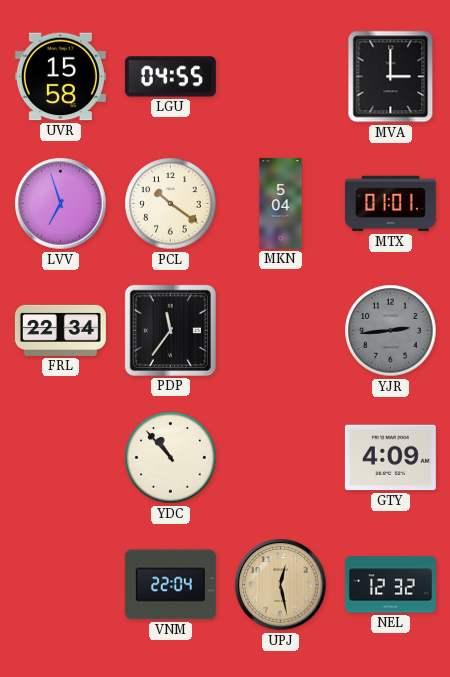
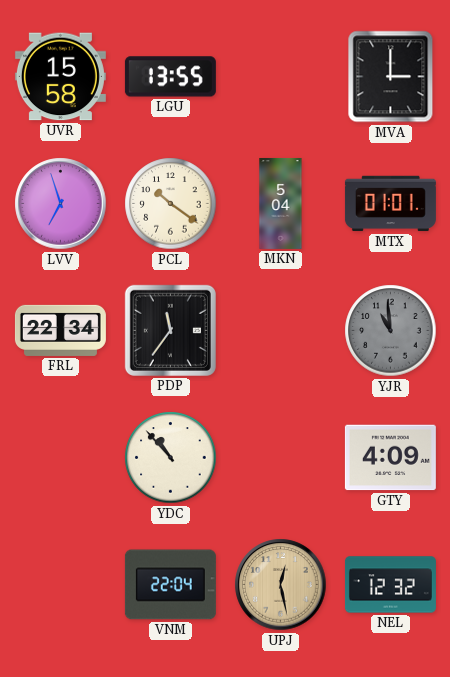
LGU: 04:55 -> 13:55 (170, 77)
YJR: 2:44 -> 10:59 (391, 331)
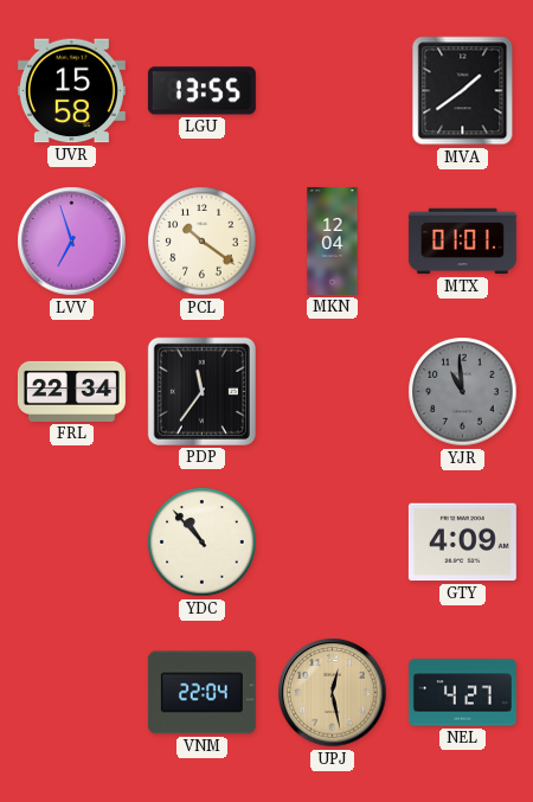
MVA: 3:00 -> 1:39 (463, 91)
MKN: 5:04 -> 12:04 (333, 240)
NEL: 12:32 -> 4:27 (462, 693)
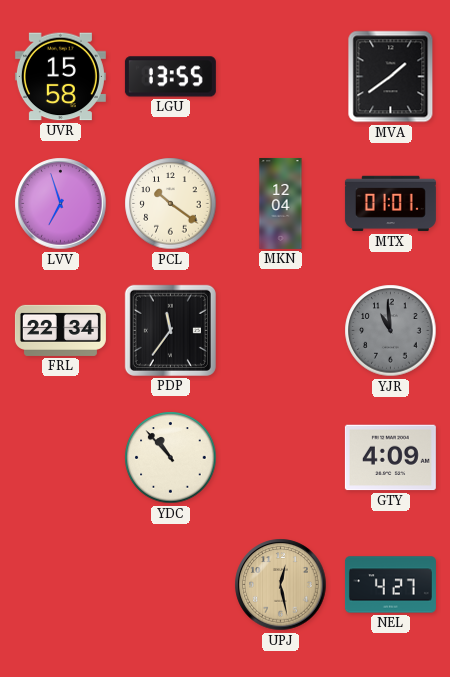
VNM: 22:04 -> none (201, 693)
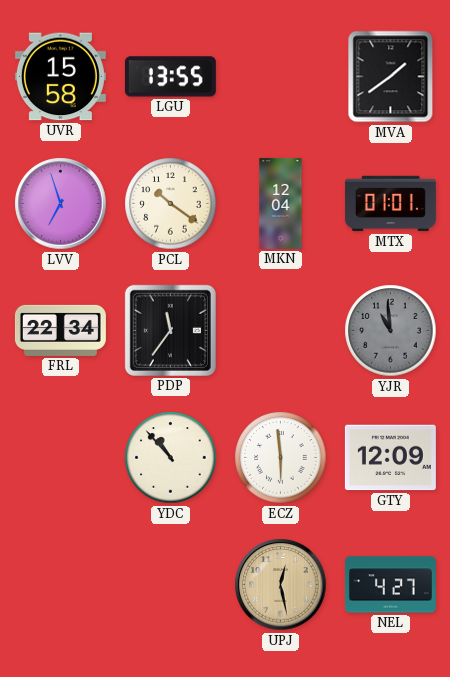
ECZ: none -> 5:59 (281, 458)
GTY: 4:09 -> 12:09 (390, 458)
